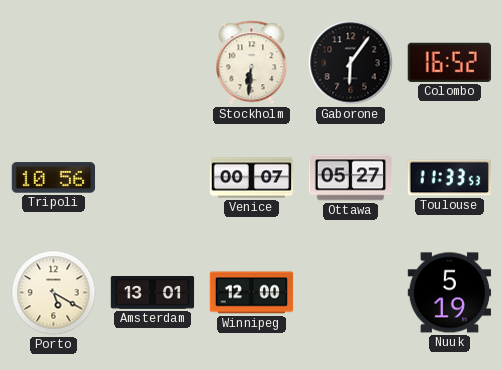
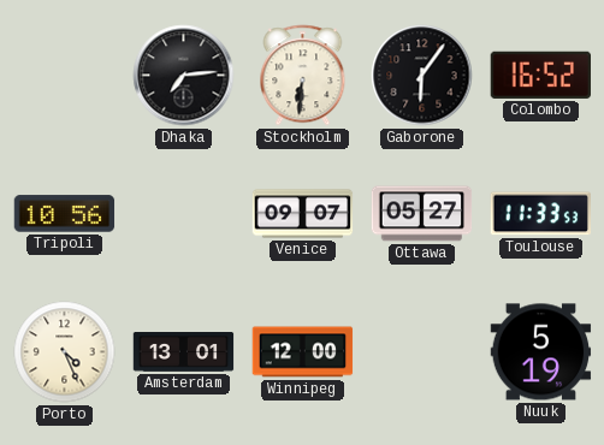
Dhaka: none -> 7:14 (184, 76)
Venice: 00:07 -> 09:07 (303, 214)
Porto: 5:20 -> 4:26 (65, 352)
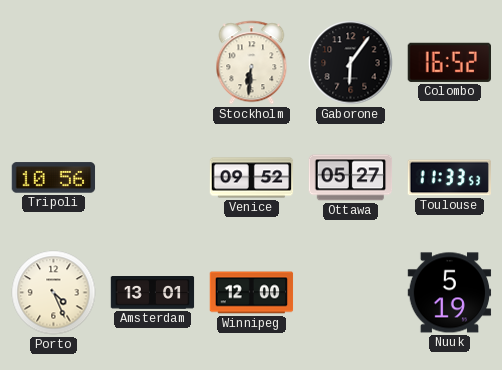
Dhaka: 7:14 -> none (184, 76)
Venice: 09:07 -> 09:52 (252, 178)
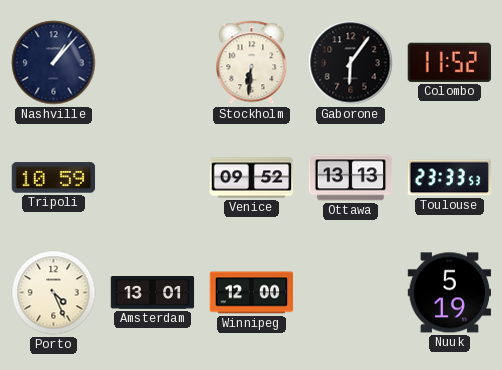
Nashville: none -> 1:07 (54, 63)
Colombo: 16:52 -> 11:52 (449, 62)
Tripoli: 10:56 -> 10:59 (54, 178)
Ottawa: 05:27 -> 13:13 (351, 178)
Toulouse: 11:33 -> 23:33 (449, 178)
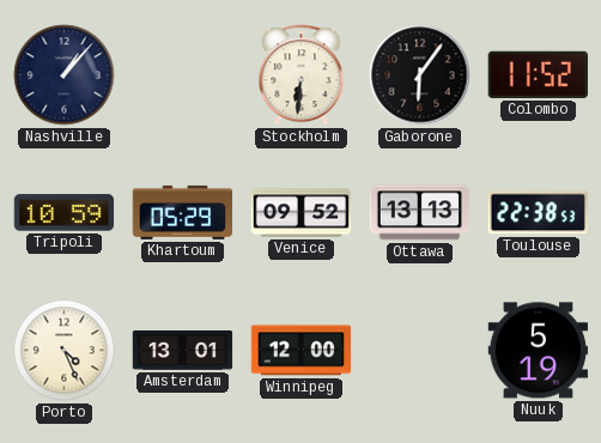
Khartoum: none -> 05:29 (183, 212)
Toulouse: 23:33 -> 22:38 (538, 213)
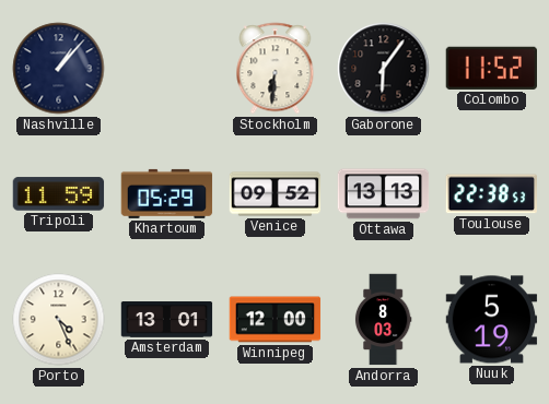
Tripoli: 10:59 -> 11:59 (59, 194)
Andorra: none -> 8:03 (383, 320)
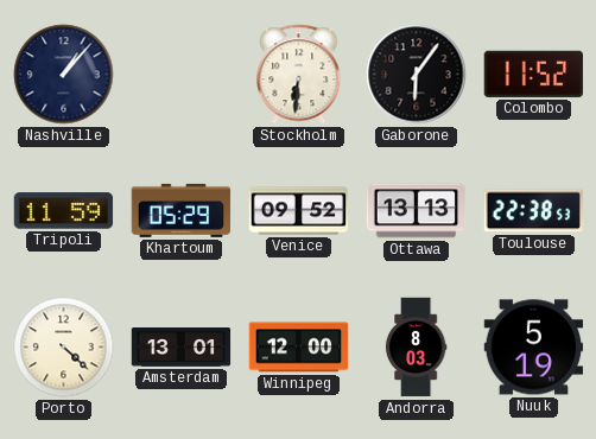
Porto: 4:26 -> 4:22 (64, 348)
